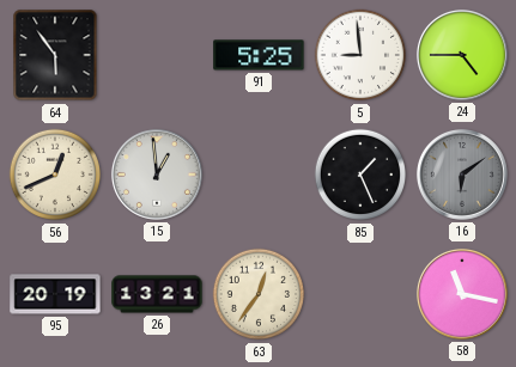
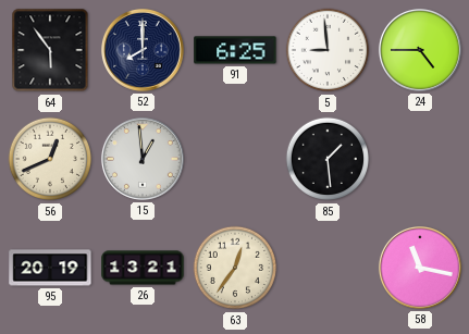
52: none -> 8:00 (143, 50)
91: 5:25 -> 6:25 (235, 50)
85: 1:26 -> 1:29 (328, 159)
16: 6:09 -> none (462, 175)
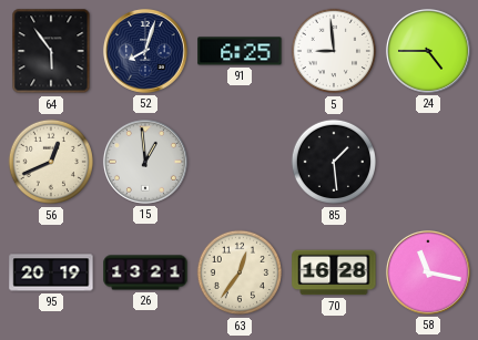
52: 8:00 -> 8:03 (145, 51)
70: none -> 16:28 (334, 272)
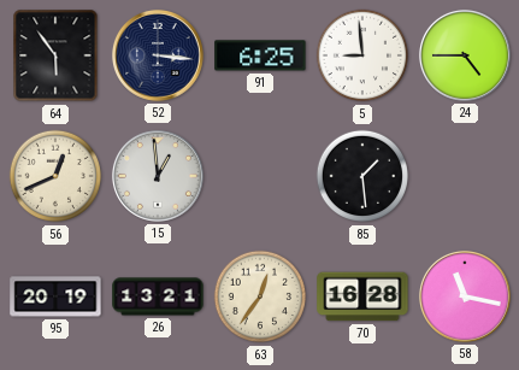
52: 8:03 -> 3:16 (158, 55)
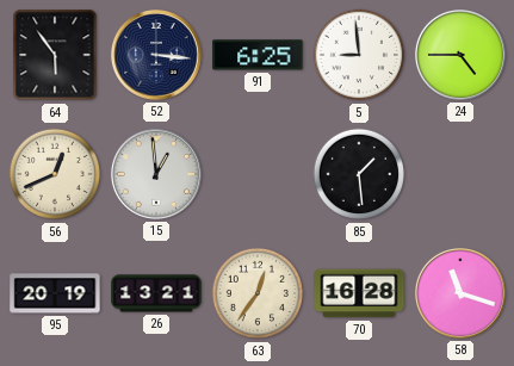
58: 11:17 -> 11:18 (460, 293)
